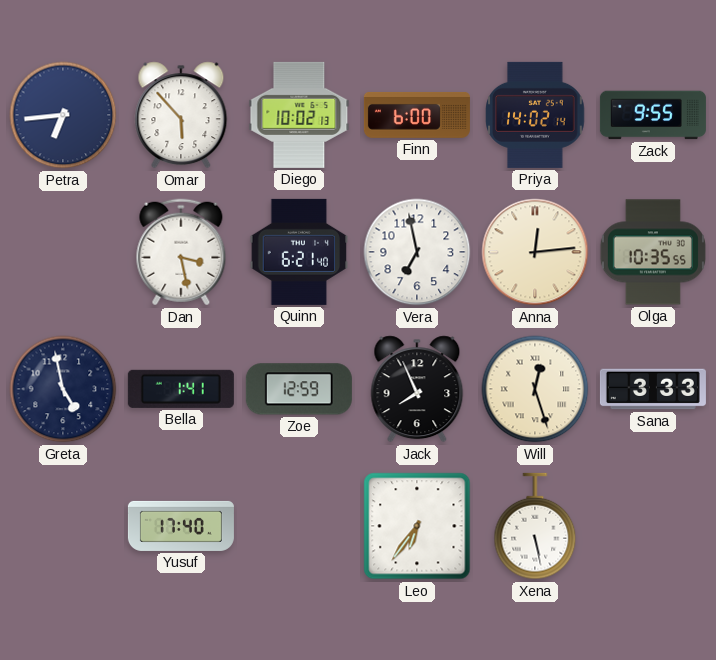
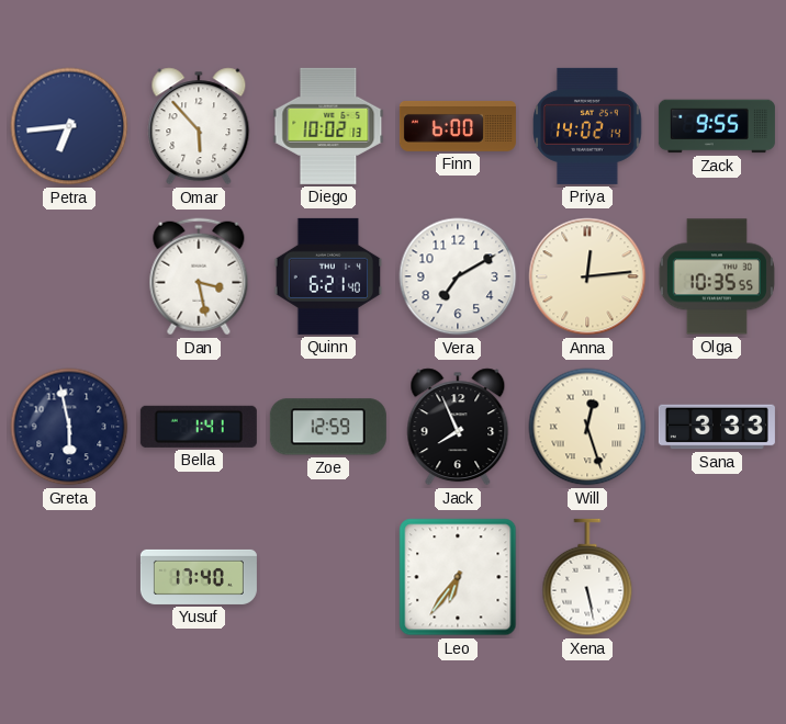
Vera: 6:58 -> 7:10 (458, 276)
Greta: 4:58 -> 5:58 (69, 427)
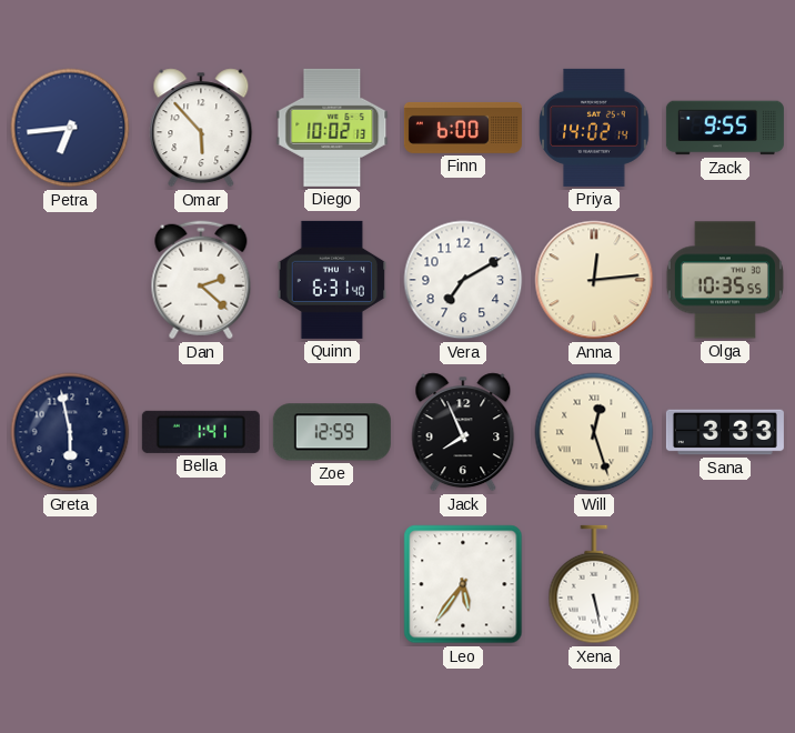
Dan: 3:28 -> 2:22 (201, 280)
Quinn: 6:21 -> 6:31 (332, 280)
Yusuf: 17:40 -> none (199, 577)
Leo: 6:36 -> 5:36 (463, 584)
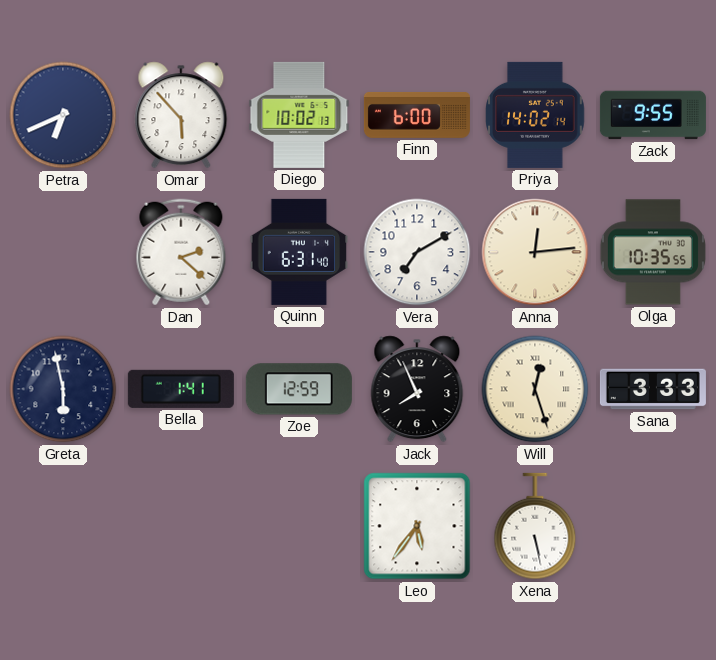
Petra: 6:44 -> 6:41 (63, 115)
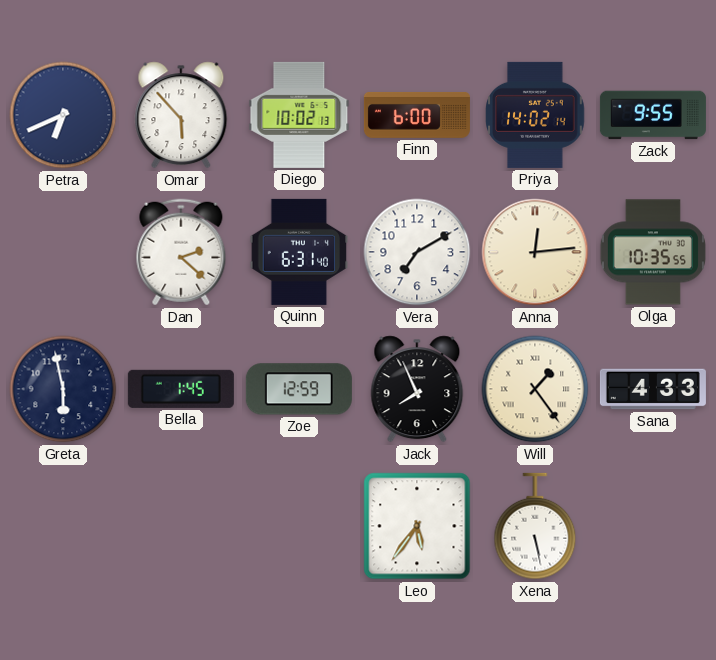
Bella: 1:41 -> 1:45 (181, 389)
Will: 12:27 -> 1:24 (535, 389)
Sana: 3:33 -> 4:33 (653, 389)
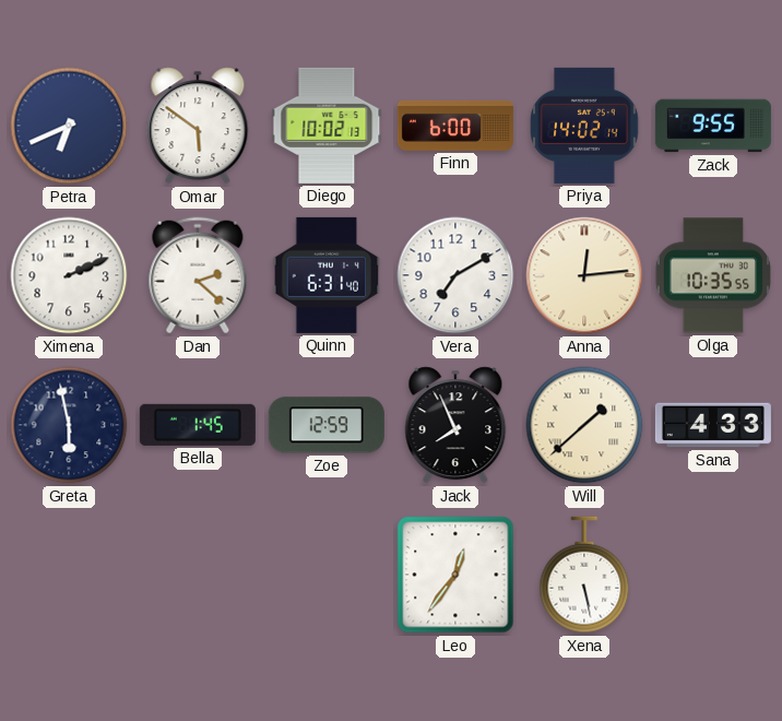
Omar: 5:53 -> 5:51 (198, 126)
Ximena: none -> 2:11 (69, 275)
Will: 1:24 -> 1:38 (584, 425)
Leo: 5:36 -> 12:36 (455, 575)
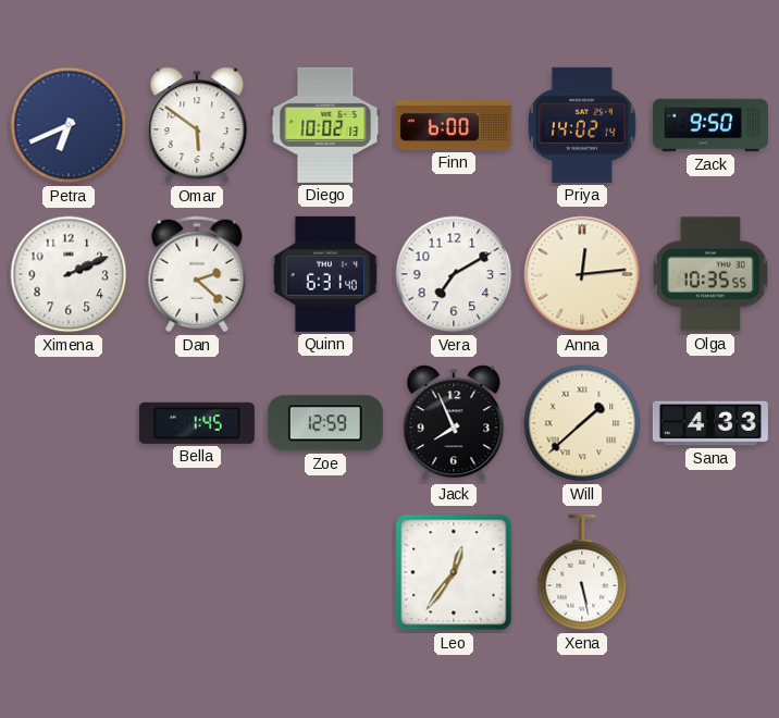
Zack: 9:55 -> 9:50 (710, 125)
Greta: 5:58 -> none (69, 425)
